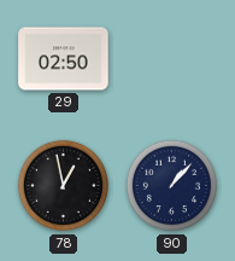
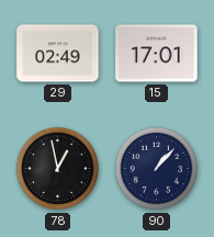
29: 02:50 -> 02:49 (58, 54)
15: none -> 17:01 (157, 54)
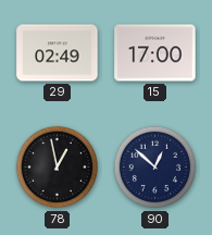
15: 17:01 -> 17:00 (155, 53)
90: 1:07 -> 12:52 (155, 168)
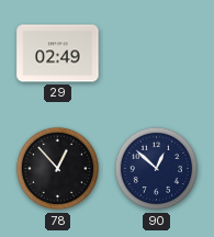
15: 17:00 -> none (155, 53)
78: 12:58 -> 12:53 (58, 169)
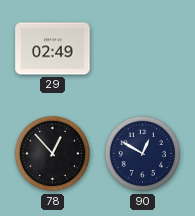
90: 12:52 -> 12:50 (143, 154)
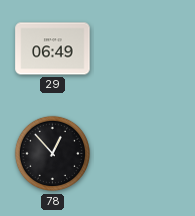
29: 02:49 -> 06:49 (53, 49)
90: 12:50 -> none (143, 154)
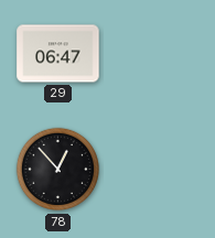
29: 06:49 -> 06:47 (58, 54)
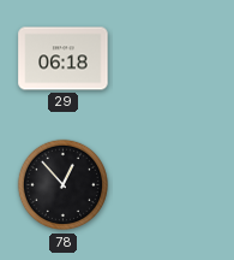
29: 06:47 -> 06:18 (64, 59)
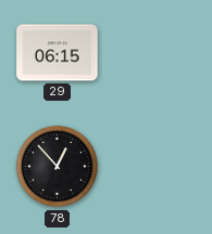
29: 06:18 -> 06:15 (58, 53)
